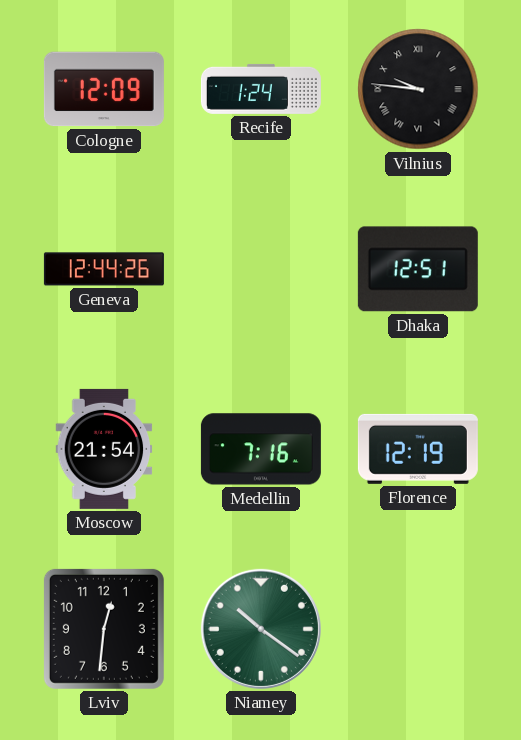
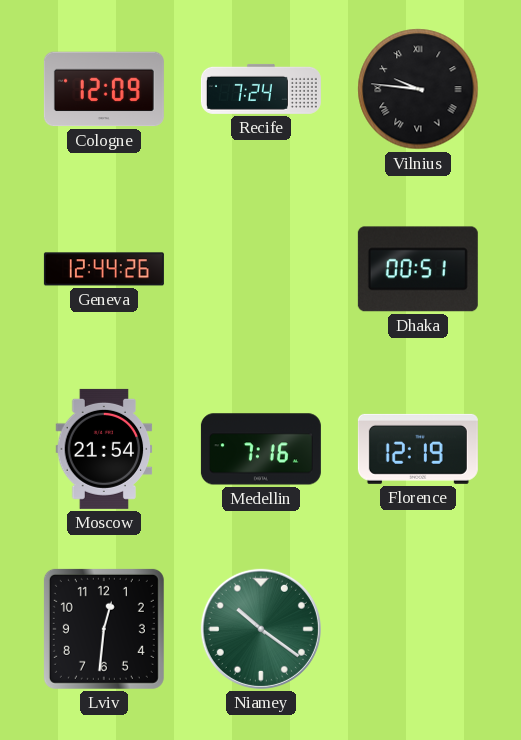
Recife: 1:24 -> 7:24 (261, 89)
Dhaka: 12:51 -> 00:51 (418, 269)
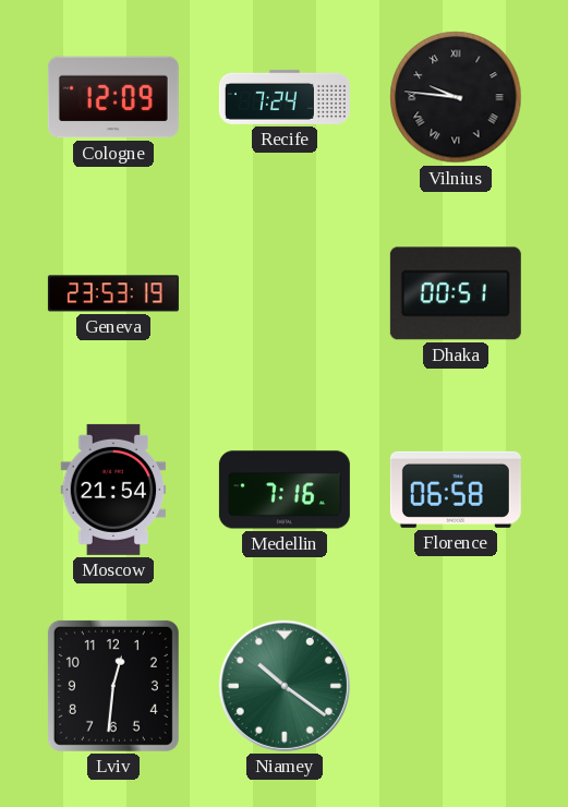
Geneva: 12:44 -> 23:53 (113, 293)
Florence: 12:19 -> 06:58 (456, 490)
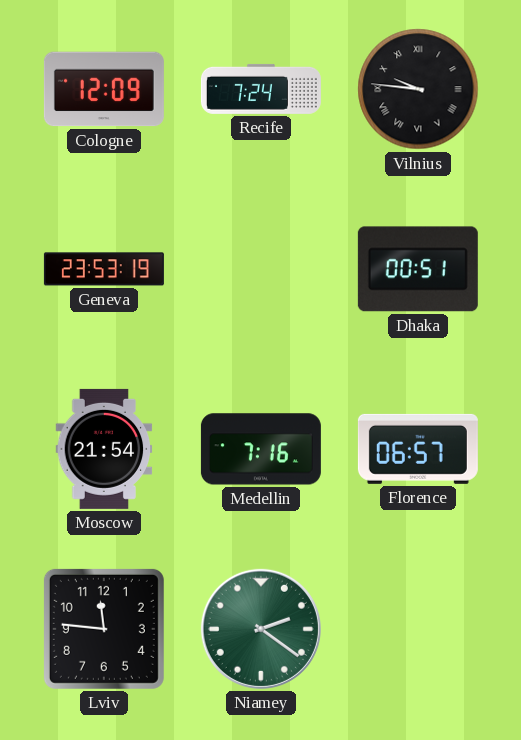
Florence: 06:58 -> 06:57 (418, 449)
Lviv: 12:31 -> 11:46 (104, 629)
Niamey: 10:21 -> 2:21 (261, 629)
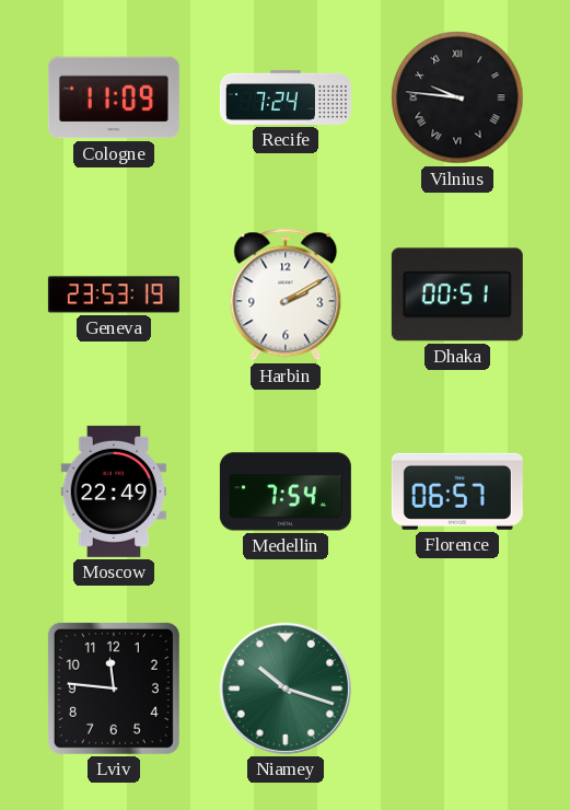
Cologne: 12:09 -> 11:09 (114, 97)
Harbin: none -> 2:10 (286, 294)
Moscow: 21:54 -> 22:49 (114, 491)
Medellin: 7:16 -> 7:54 (286, 491)
Niamey: 2:21 -> 10:18 (286, 688)
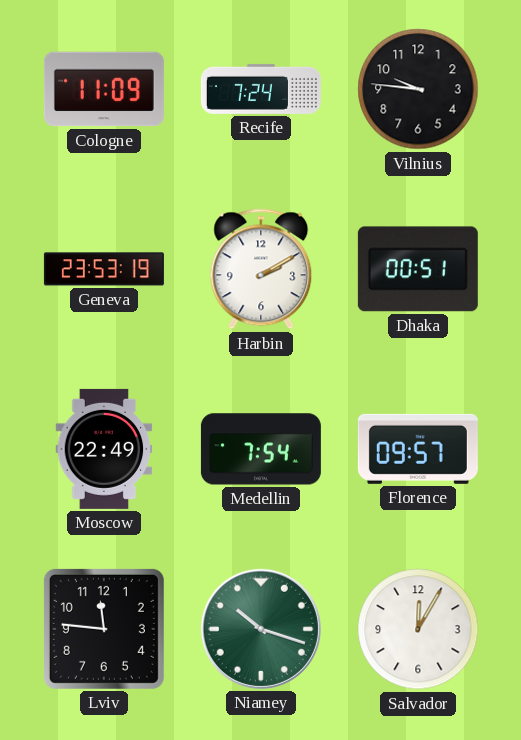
Vilnius numerals: Roman -> Arabic (418, 89)
Florence: 06:57 -> 09:57 (418, 449)
Salvador: none -> 12:05 (418, 629)
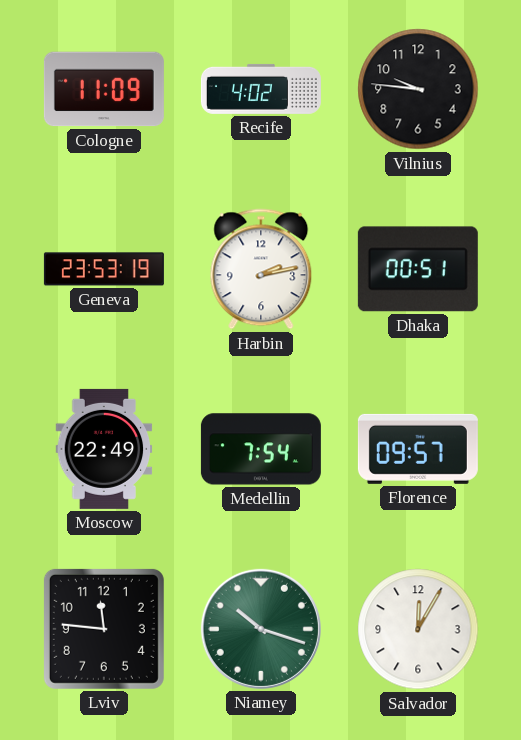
Recife: 7:24 -> 4:02 (261, 89)
Harbin: 2:10 -> 2:13 (261, 269)
